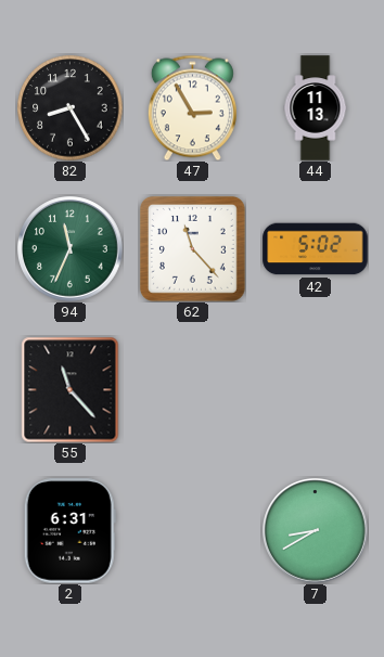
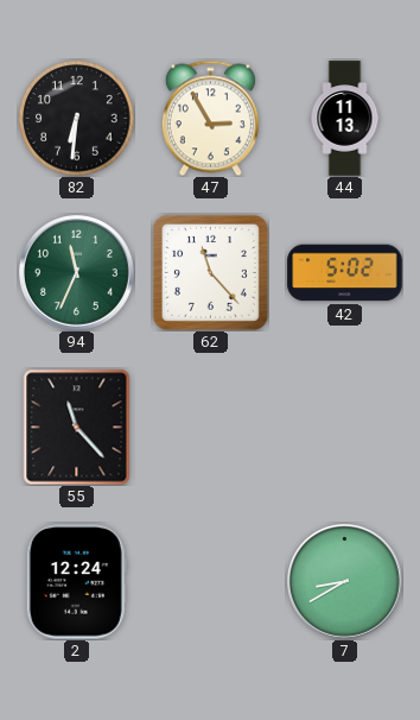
82: 8:25 -> 6:31 (77, 119)
2: 6:31 -> 12:24 (76, 582)
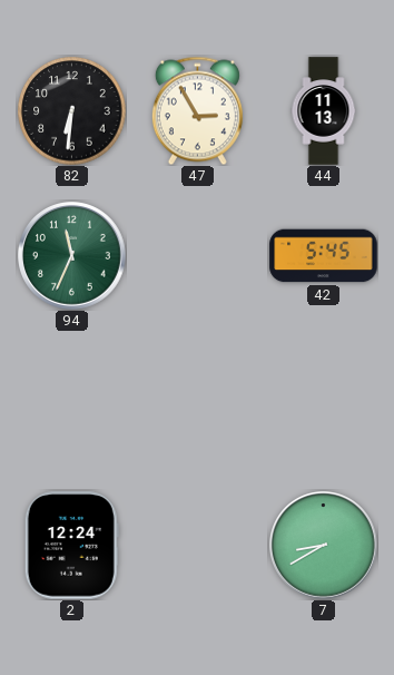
62: 11:23 -> none (210, 272)
42: 5:02 -> 5:45 (324, 256)
55: 11:23 -> none (77, 427)
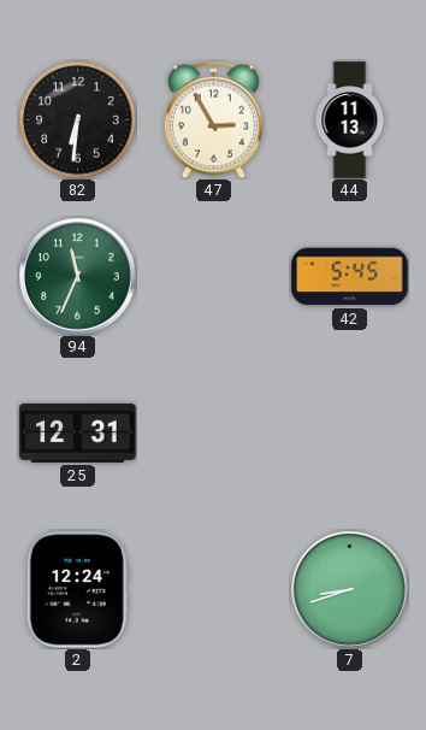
25: none -> 12:31 (78, 432)
7: 8:40 -> 8:42 (350, 590)
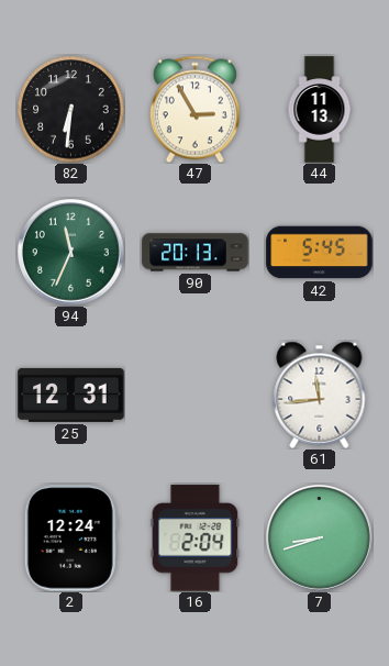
90: none -> 20:13 (196, 253)
61: none -> 11:44 (320, 395)
16: none -> 2:04 (196, 539)
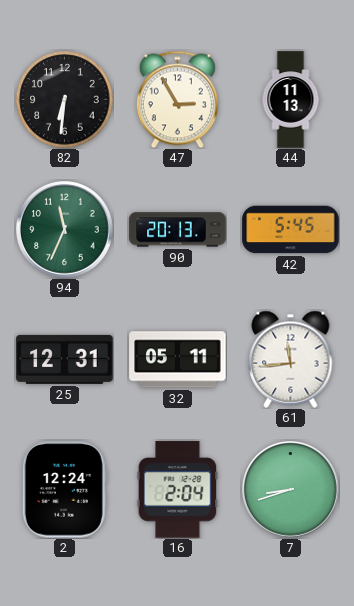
32: none -> 05:11 (178, 360)
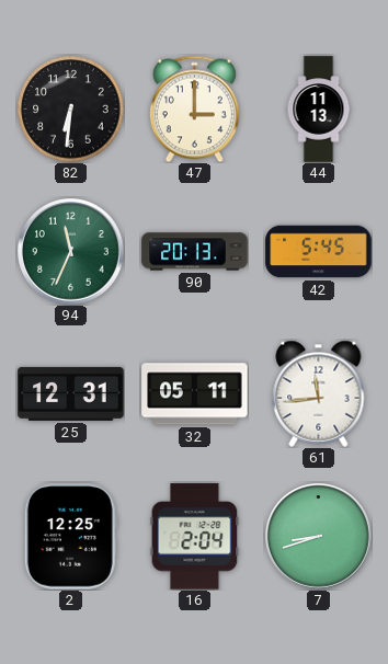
47: 2:55 -> 3:00 (194, 108)
2: 12:24 -> 12:25 (70, 537)
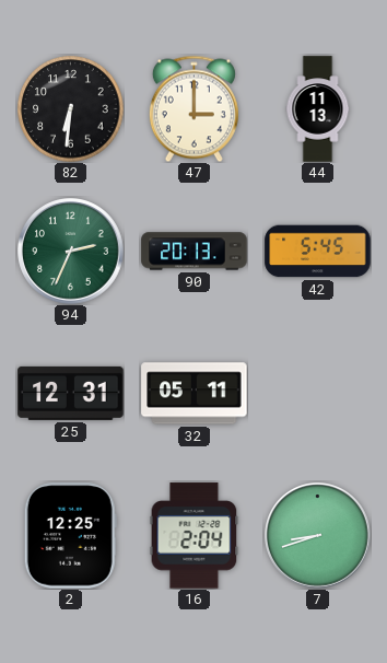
94: 11:34 -> 2:34 (71, 252)
61: 11:44 -> none (319, 393)
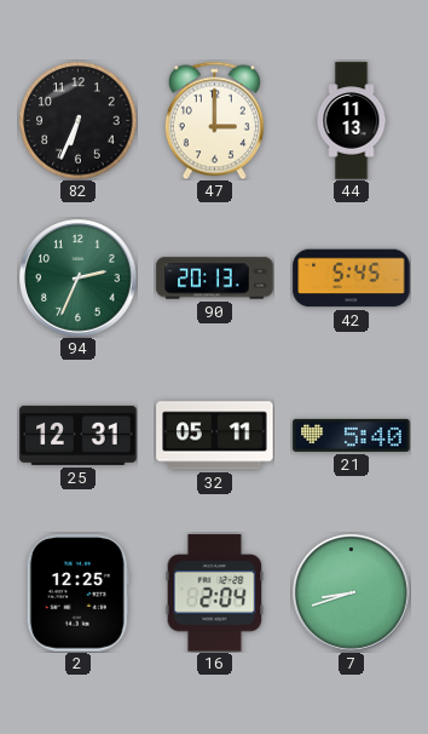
82: 6:31 -> 6:34 (79, 121)
21: none -> 5:40 (352, 435)
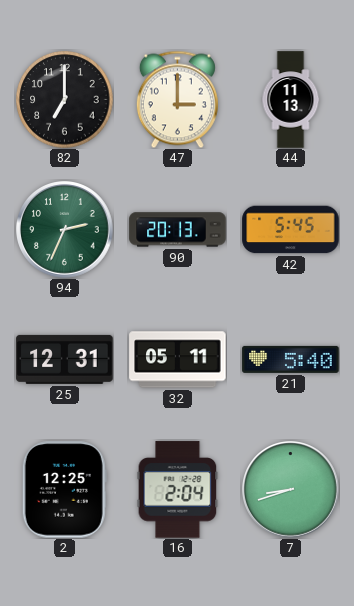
82: 6:34 -> 7:00 (65, 100)
